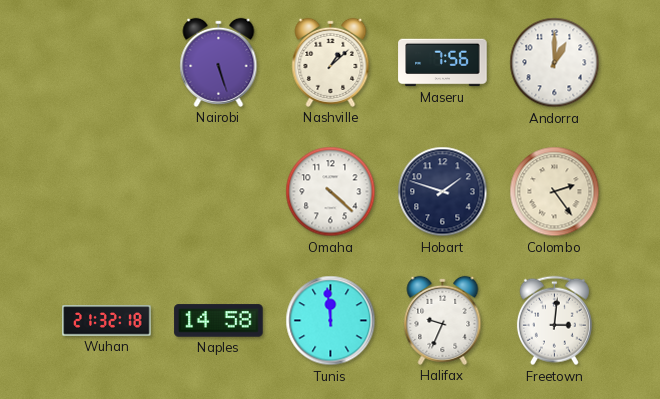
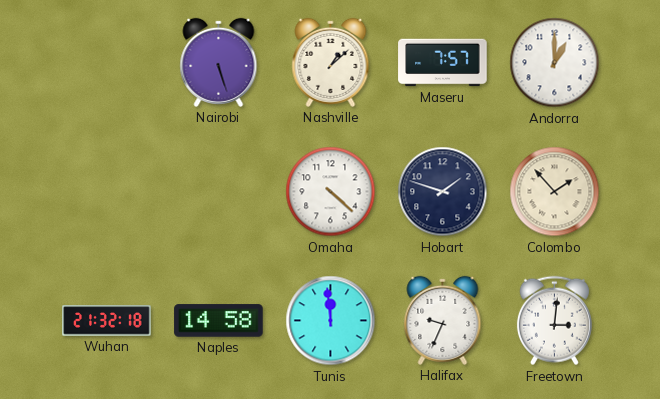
Maseru: 7:56 -> 7:57 (443, 63)
Colombo: 2:24 -> 1:53 (555, 192)
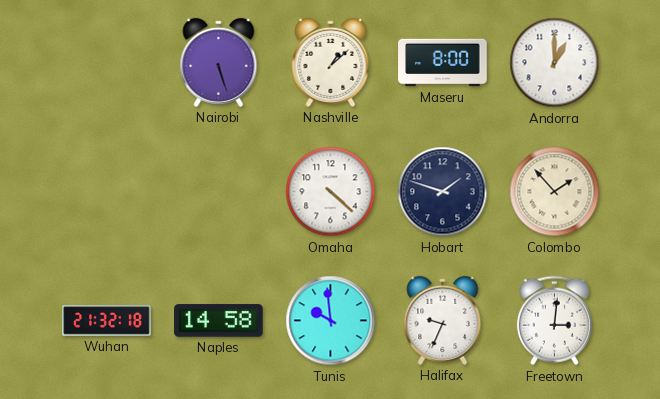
Maseru: 7:57 -> 8:00 (443, 63)
Tunis: 11:59 -> 9:59 (331, 321)
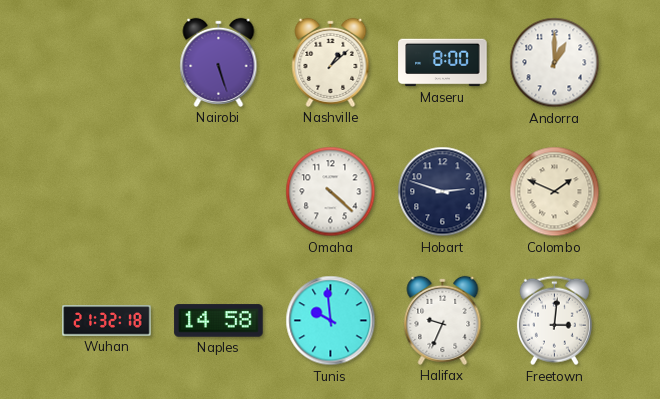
Hobart: 1:48 -> 2:48 (443, 192)
Colombo: 1:53 -> 1:49 (555, 192)
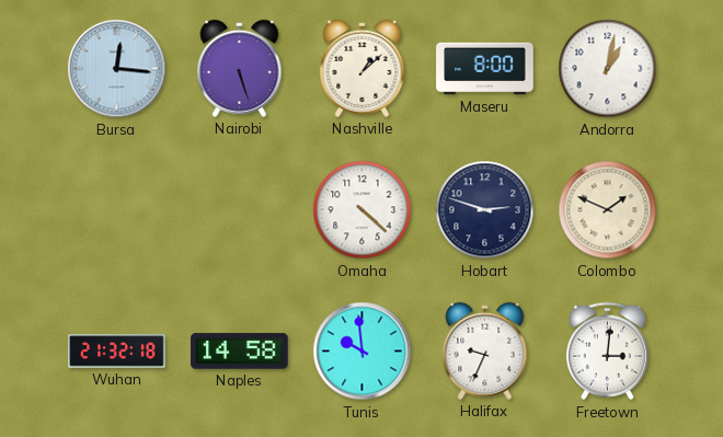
Bursa: none -> 12:16 (117, 69)
Andorra: 1:00 -> 1:02 (608, 69)
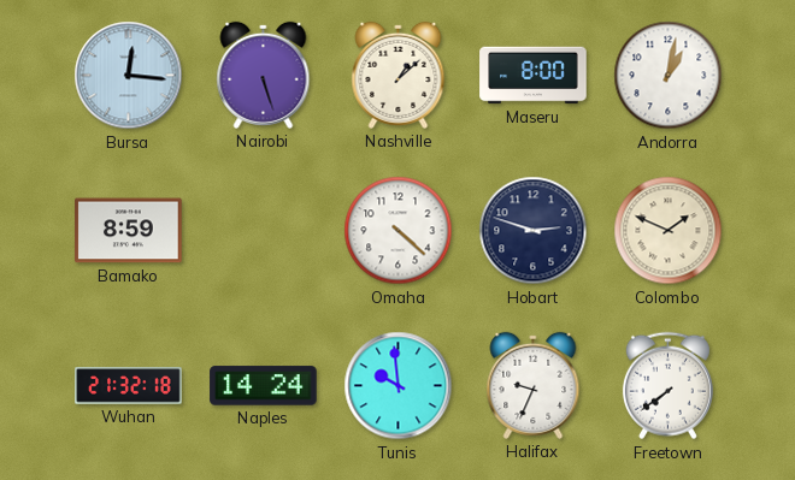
Bamako: none -> 8:59 (129, 231)
Naples: 14:58 -> 14:24 (264, 386)
Freetown: 3:01 -> 7:39 (667, 386)
